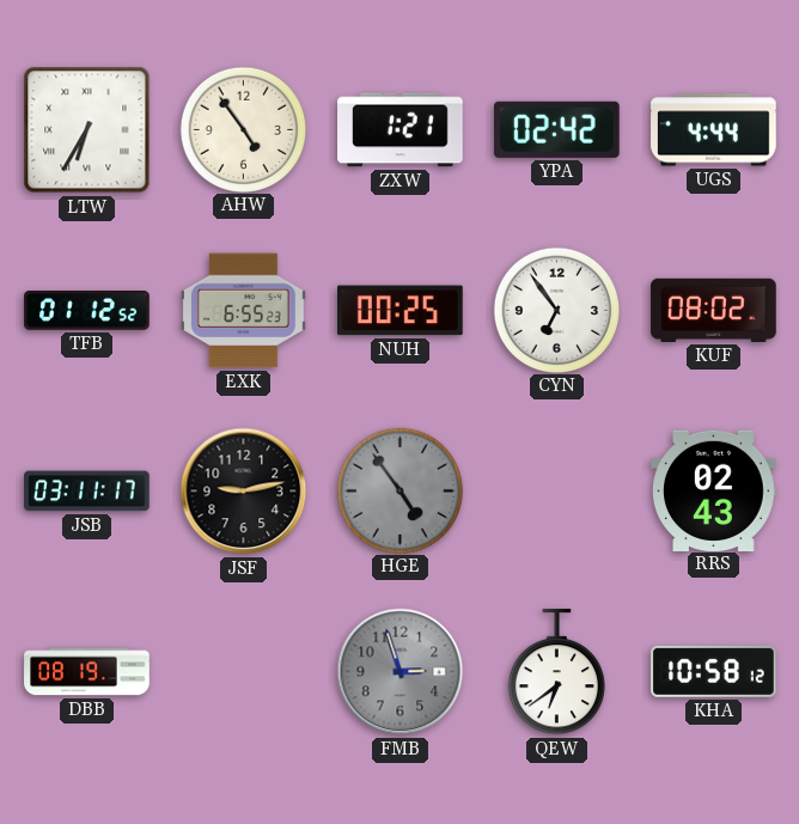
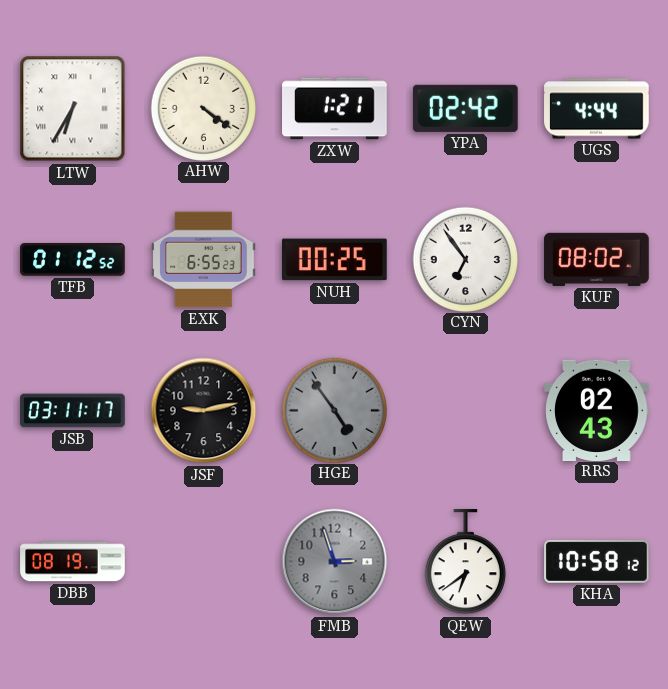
AHW: 4:54 -> 4:21 (203, 108)
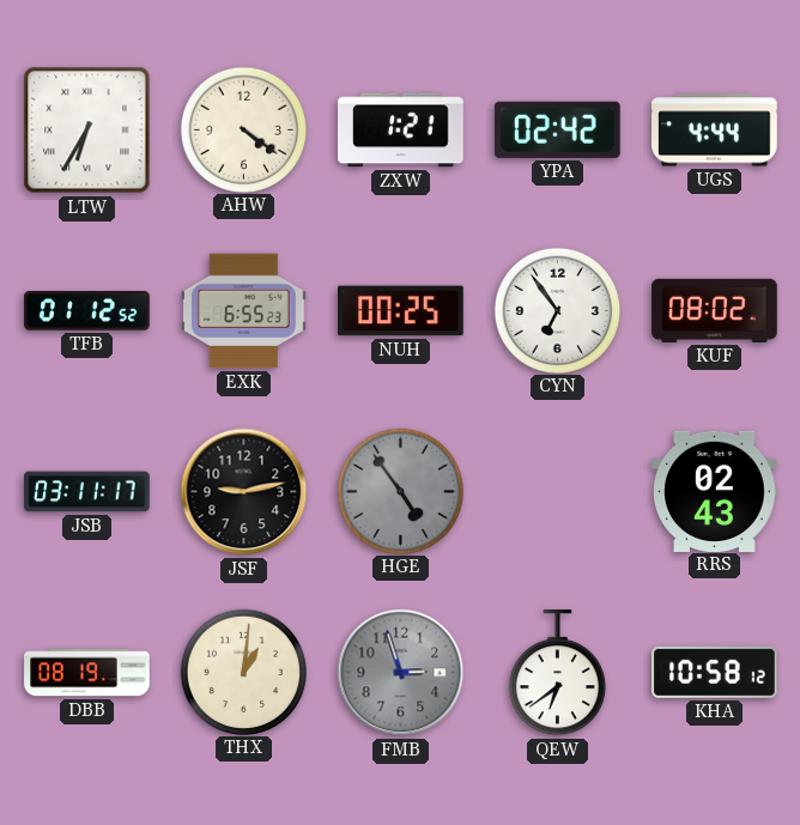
THX: none -> 1:01 (243, 672)
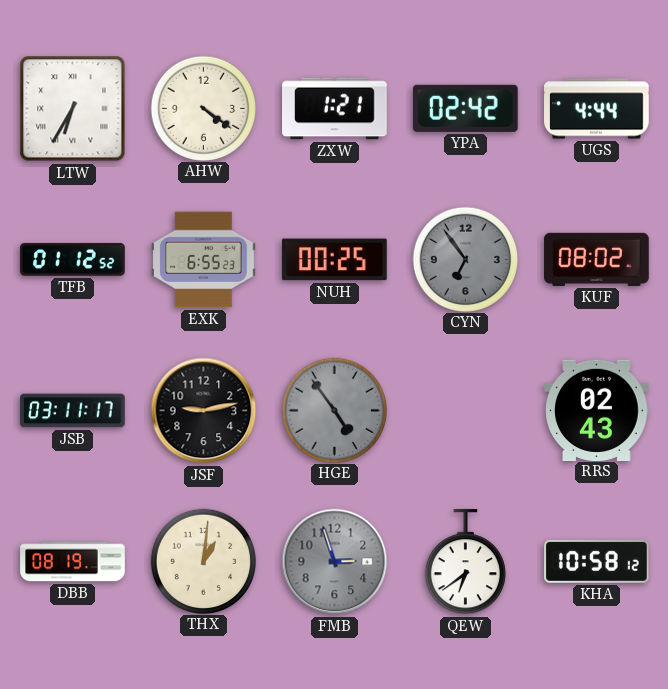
CYN dial: white -> grey (465, 259)
